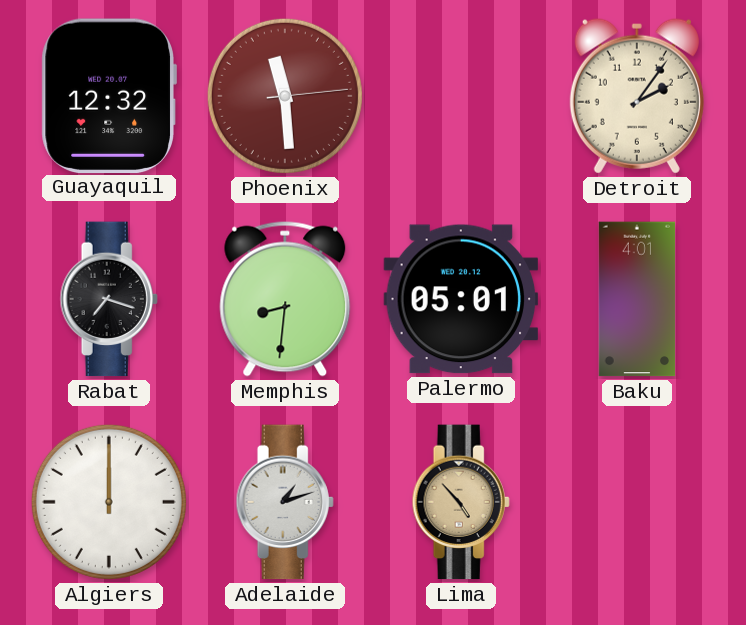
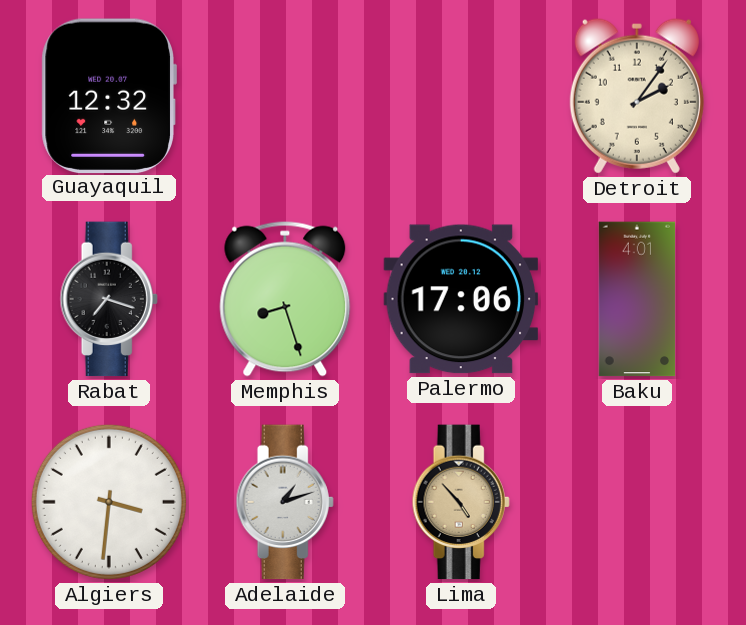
Phoenix: 11:29 -> none (285, 96)
Memphis: 8:31 -> 8:27 (285, 299)
Palermo: 05:01 -> 17:06 (461, 299)
Algiers: 12:00 -> 3:31 (109, 502)
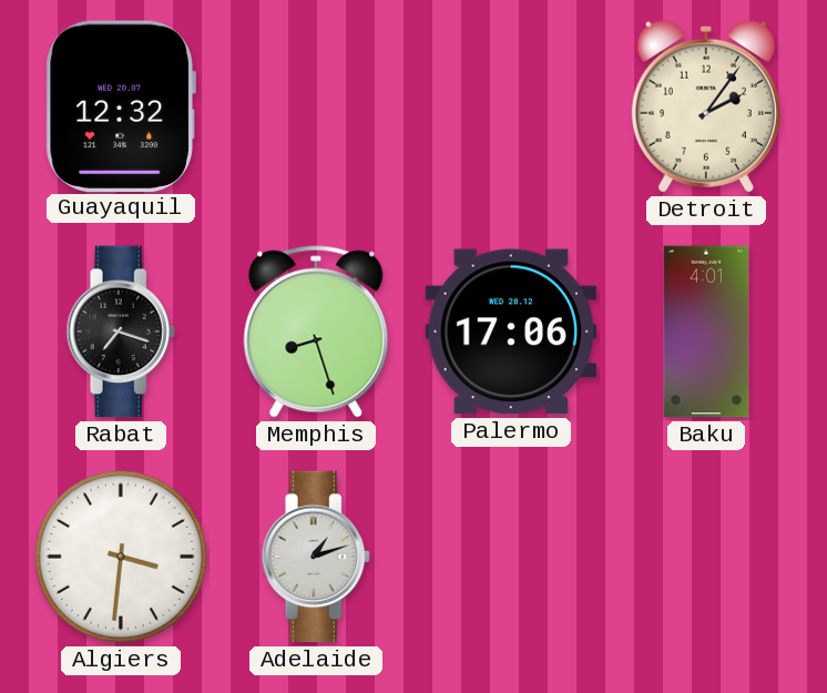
Lima: 4:53 -> none (461, 502)
